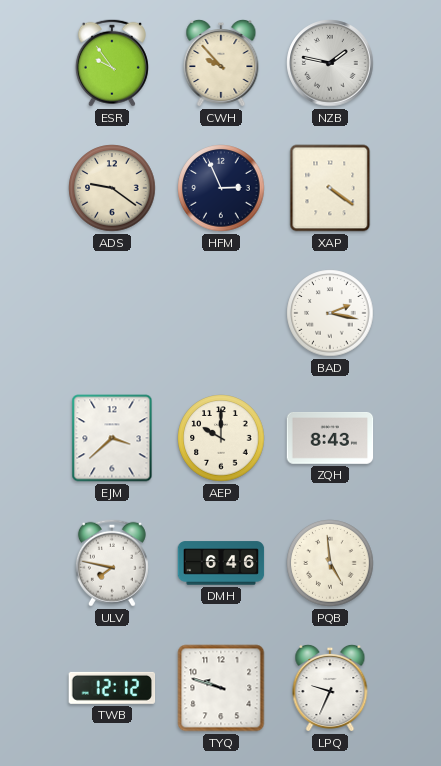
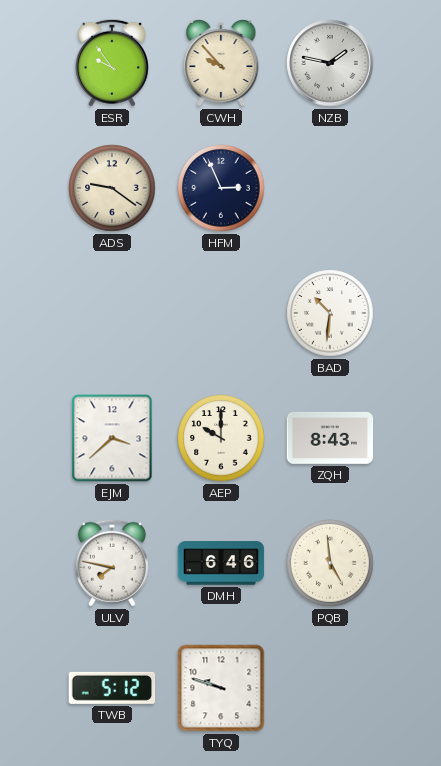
XAP: 4:21 -> none (330, 188)
BAD: 2:17 -> 10:31 (330, 313)
TWB: 12:12 -> 5:12 (112, 688)
LPQ: 9:34 -> none (330, 688)
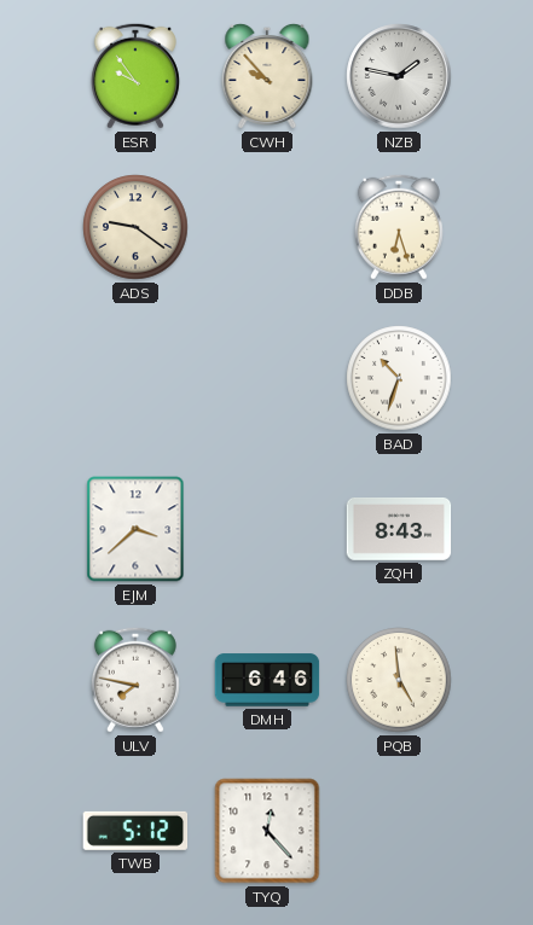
HFM: 2:56 -> none (221, 188)
DDB: none -> 6:27 (399, 227)
BAD: 10:31 -> 10:33 (399, 378)
AEP: 10:00 -> none (221, 438)
TYQ: 9:48 -> 12:23 (267, 831)
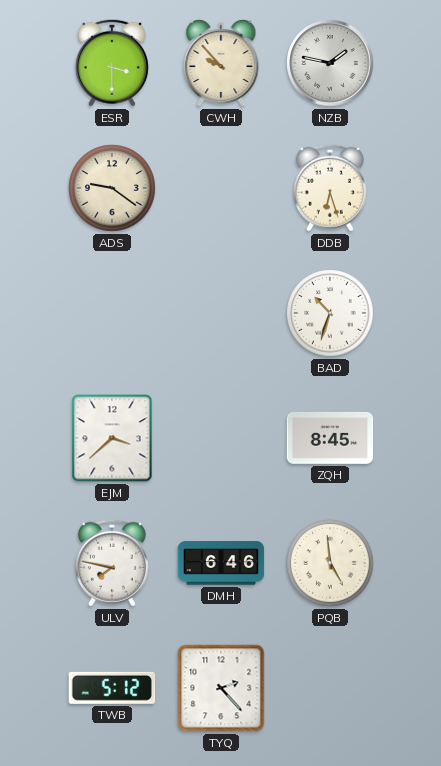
ESR: 9:54 -> 3:30 (112, 63)
ZQH: 8:43 -> 8:45 (330, 439)
TYQ: 12:23 -> 2:23 (221, 688)
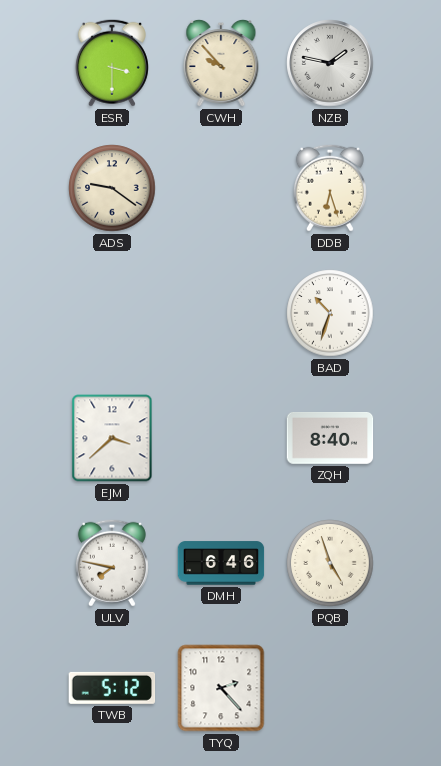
ZQH: 8:45 -> 8:40 (330, 439)
PQB: 4:59 -> 4:57 (330, 563)
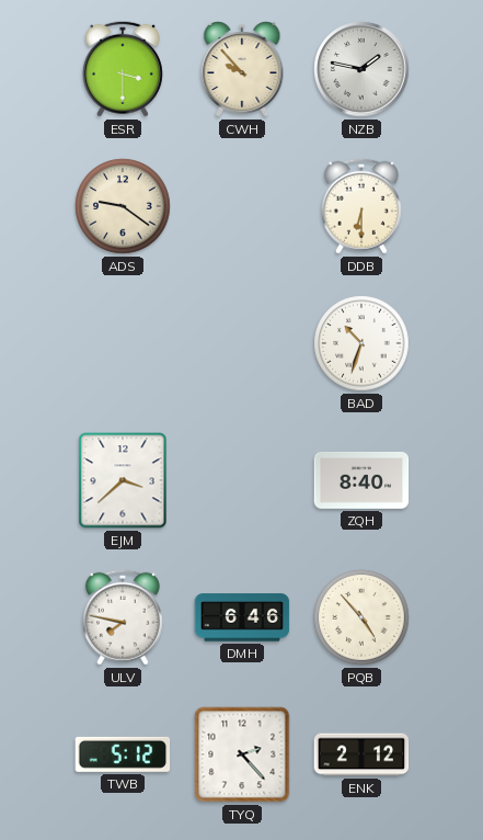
DDB: 6:27 -> 6:30 (361, 206)
PQB: 4:57 -> 4:53 (361, 617)
ENK: none -> 2:12 (361, 754)
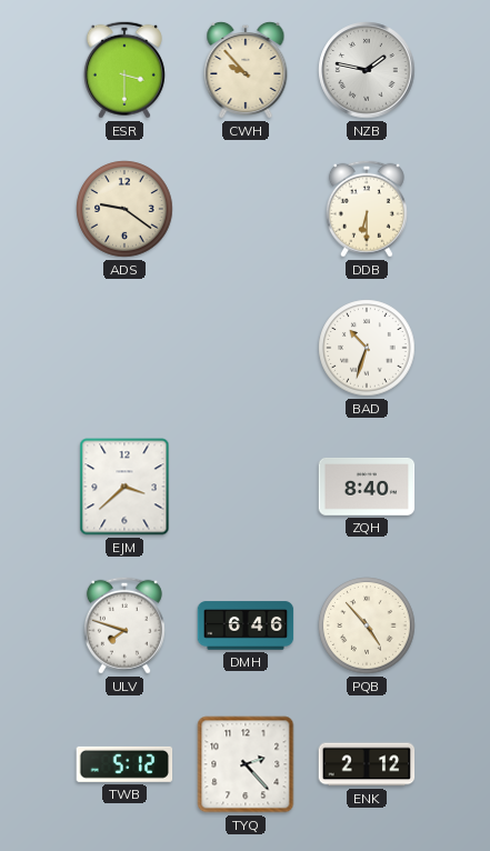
ULV: 7:47 -> 7:48 (124, 625)
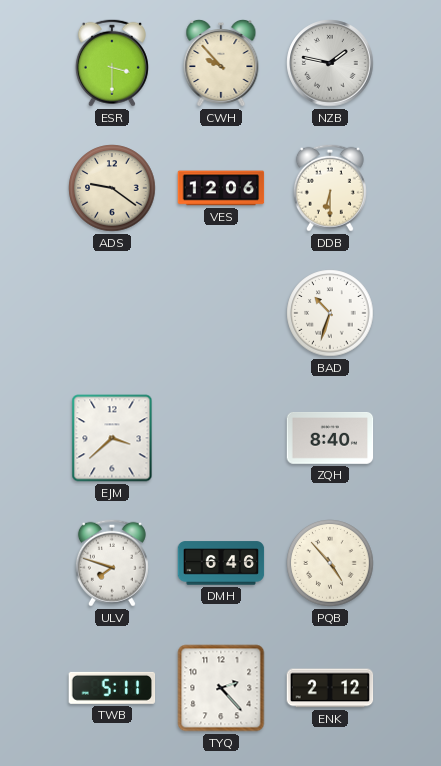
VES: none -> 12:06 (221, 188)
TWB: 5:12 -> 5:11 (112, 688)
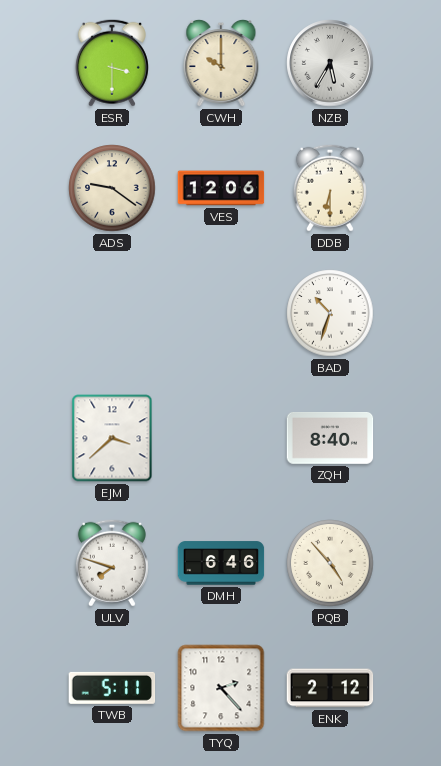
CWH: 9:53 -> 10:00 (221, 63)
NZB: 1:47 -> 5:35 (330, 63)
